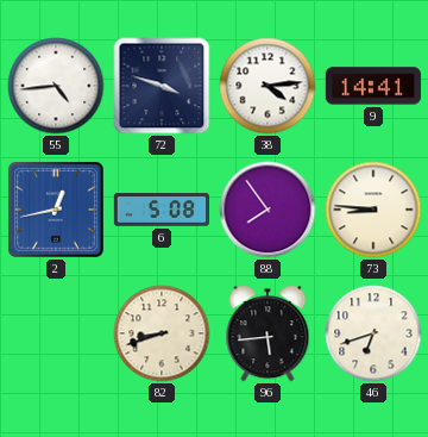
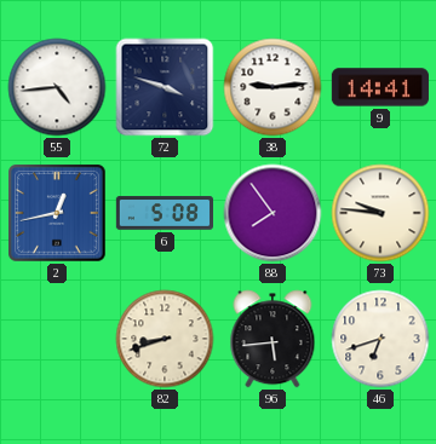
38: 4:14 -> 9:14 (272, 87)
73: 8:46 -> 9:46 (380, 213)
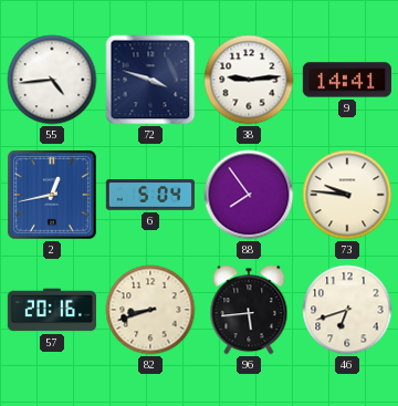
6: 5:08 -> 5:04 (149, 195)
57: none -> 20:16 (51, 310)
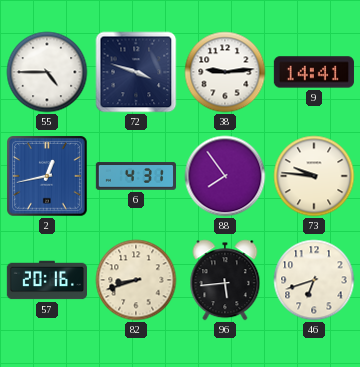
55: 4:44 -> 4:45 (47, 72)
6: 5:04 -> 4:31 (135, 176)
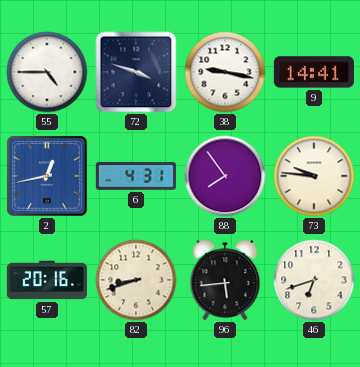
38: 9:14 -> 9:17 (225, 72)
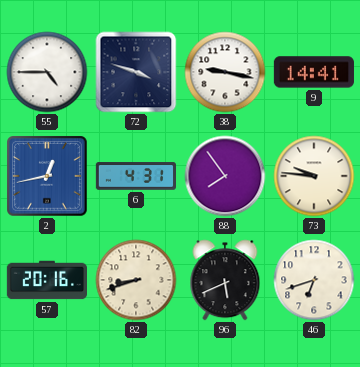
96: 5:44 -> 5:41 (225, 280)
